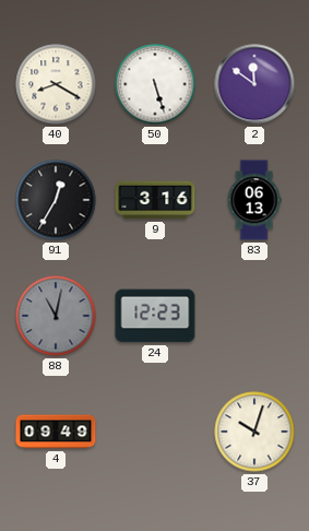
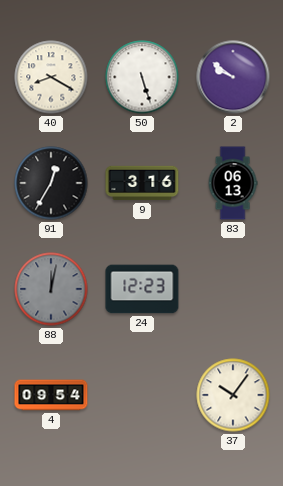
2: 11:51 -> 9:51 (233, 77)
88: 11:02 -> 12:02 (51, 289)
4: 09:49 -> 09:54 (51, 395)
37: 10:03 -> 10:06 (233, 395)
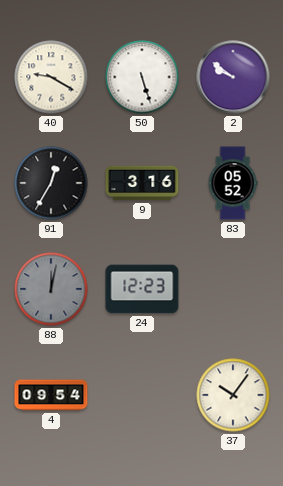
40: 8:20 -> 9:20 (51, 77)
83: 06:13 -> 05:52 (233, 183)
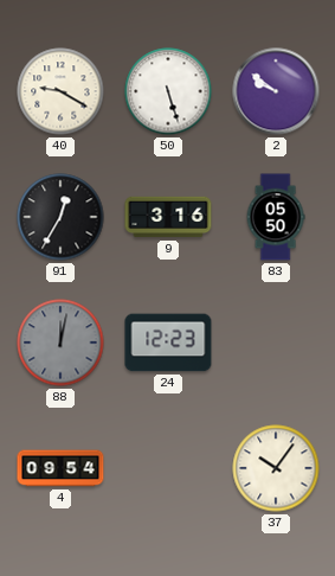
83: 05:52 -> 05:50 (276, 217)
